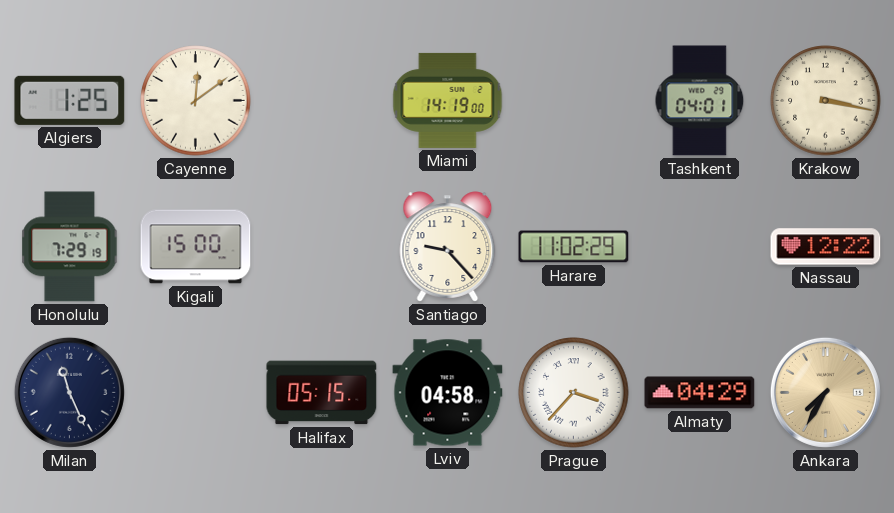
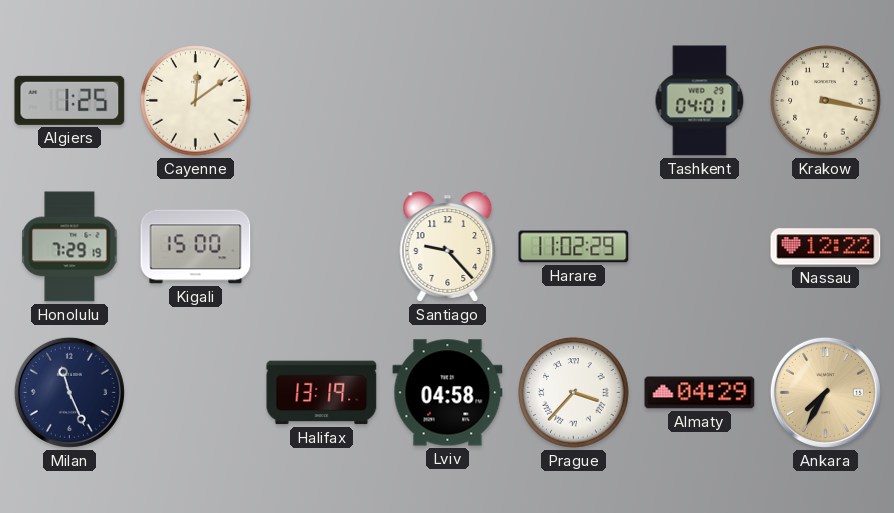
Miami: 14:19 -> none (448, 100)
Halifax: 05:15 -> 13:19 (322, 393)
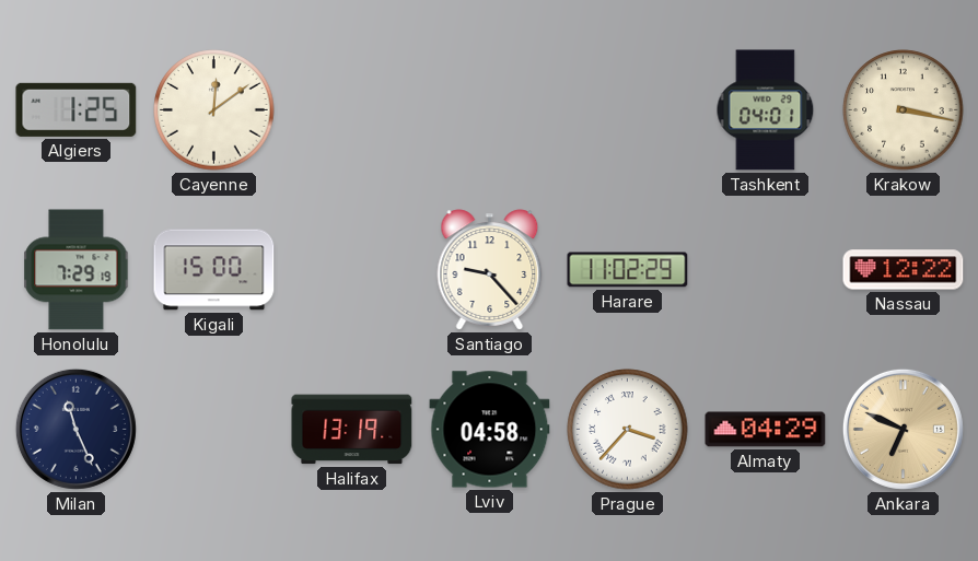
Ankara: 7:35 -> 6:49 (903, 429)
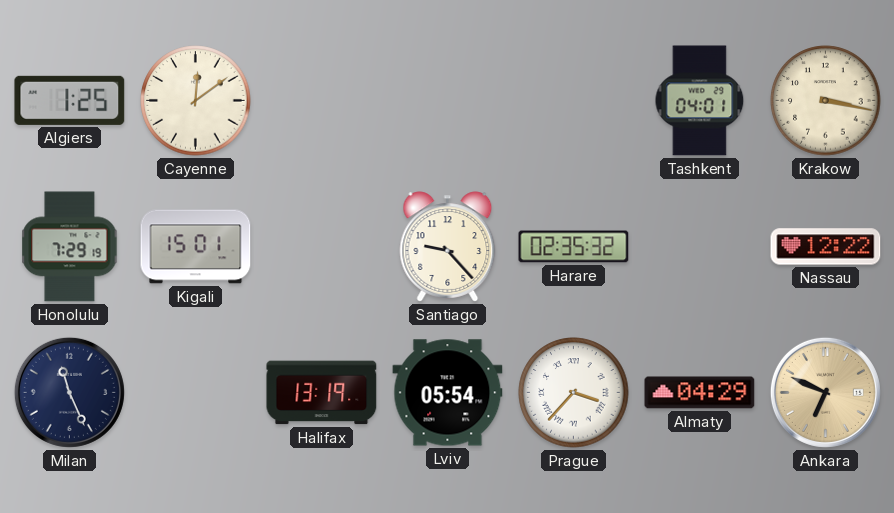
Kigali: 15:00 -> 15:01 (196, 247)
Harare: 11:02 -> 02:35 (574, 247)
Lviv: 04:58 -> 05:54 (448, 393)
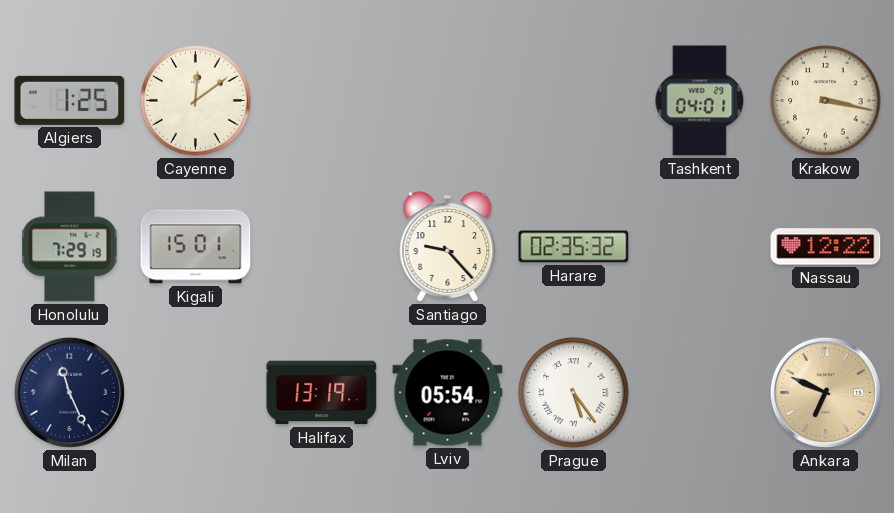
Prague: 3:37 -> 5:24 (574, 393)
Almaty: 04:29 -> none (700, 393)
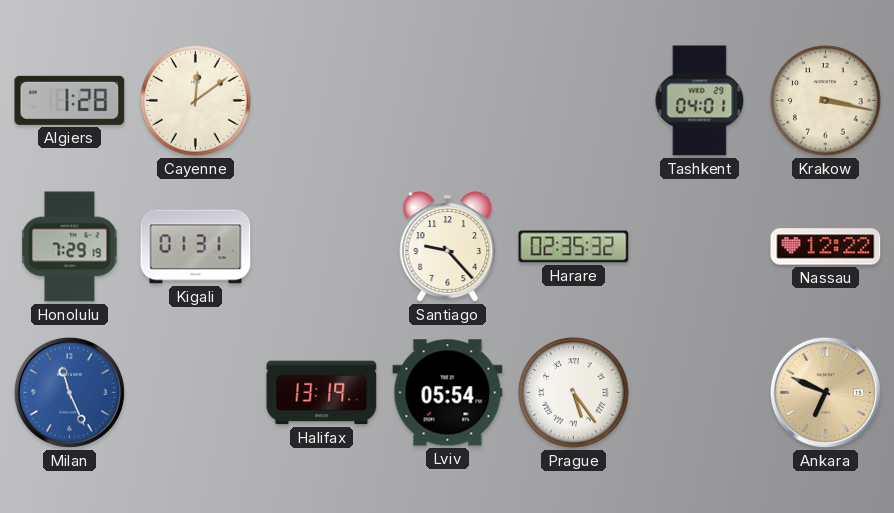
Algiers: 1:25 -> 1:28 (70, 100)
Kigali: 15:01 -> 01:31 (196, 247)
Milan dial: navy -> blue (69, 392)
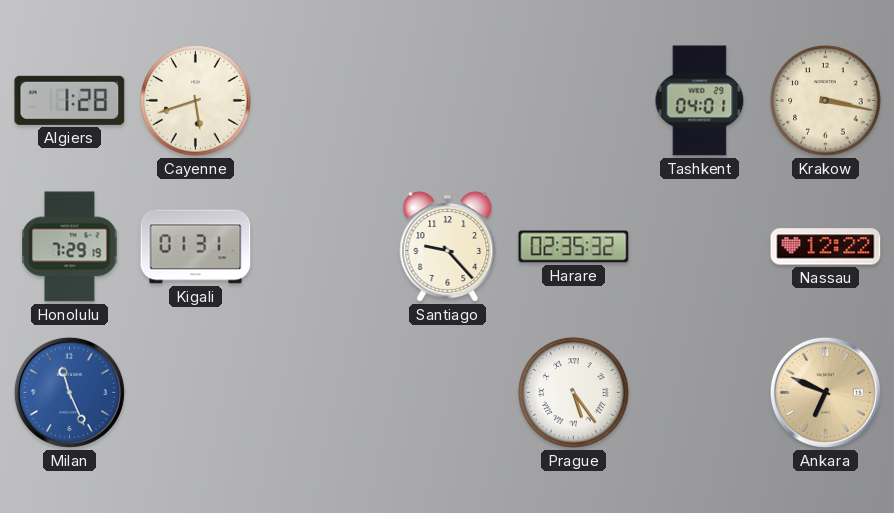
Cayenne: 12:09 -> 5:42 (196, 101)
Halifax: 13:19 -> none (322, 393)
Lviv: 05:54 -> none (448, 393)
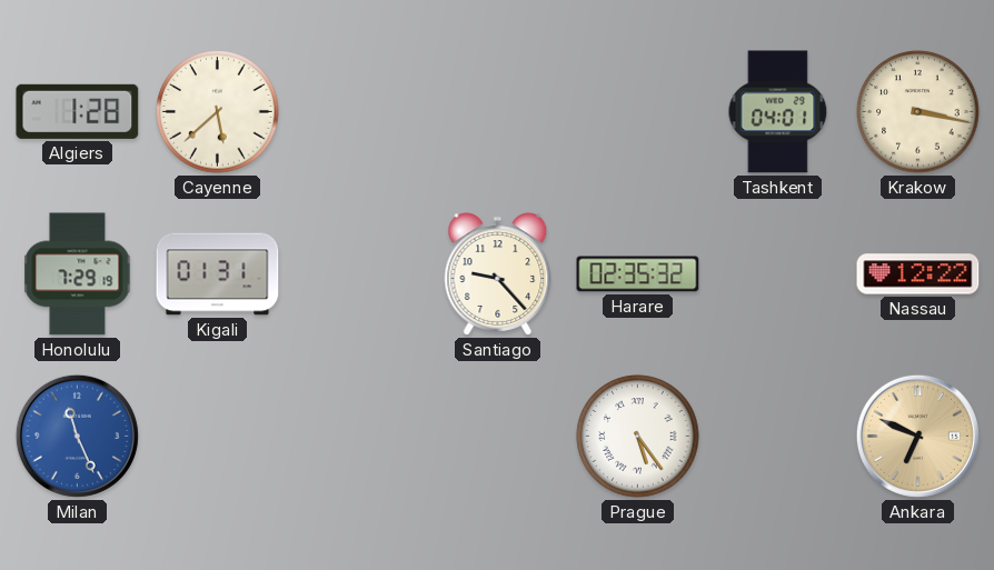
Cayenne: 5:42 -> 5:38 (218, 112)
